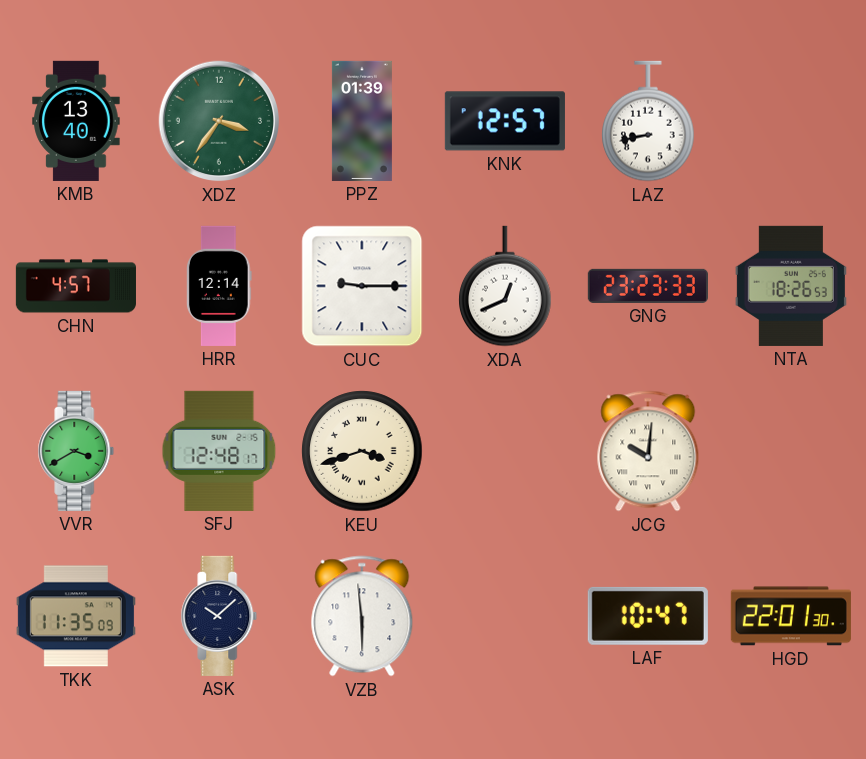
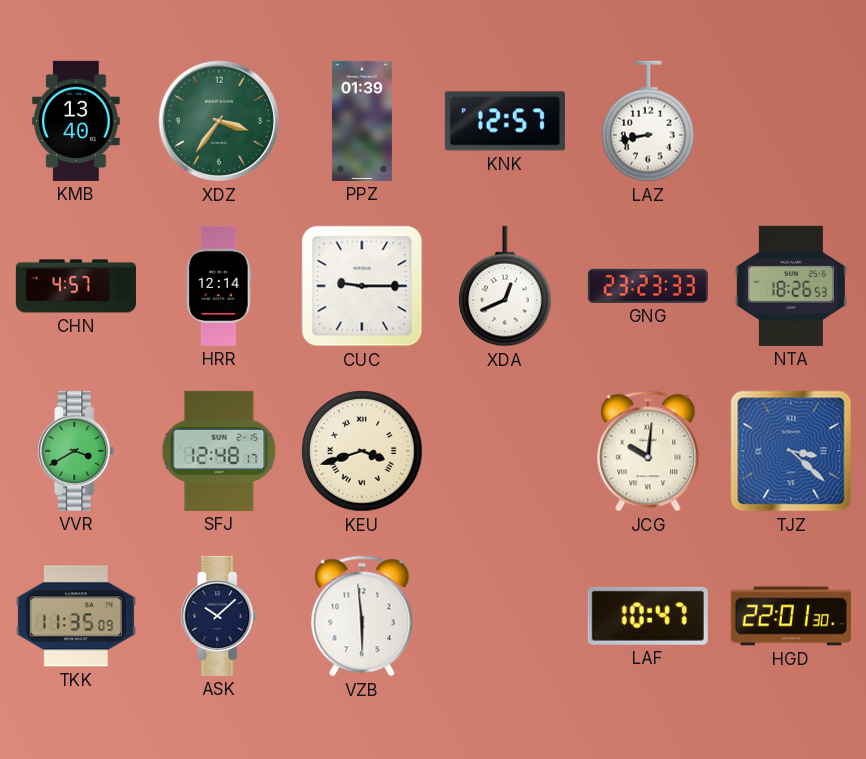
TJZ: none -> 3:22 (791, 451)
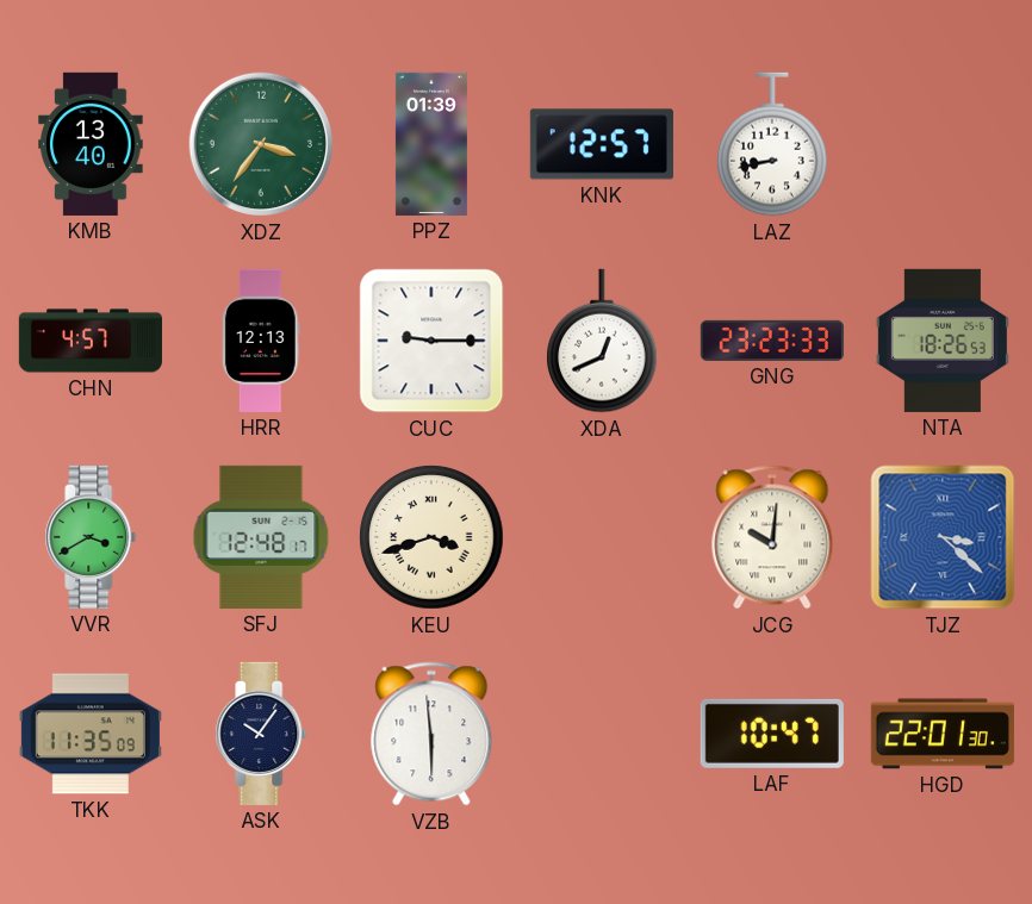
HRR: 12:14 -> 12:13 (261, 341)
ASK: 10:08 -> 10:06 (261, 734)
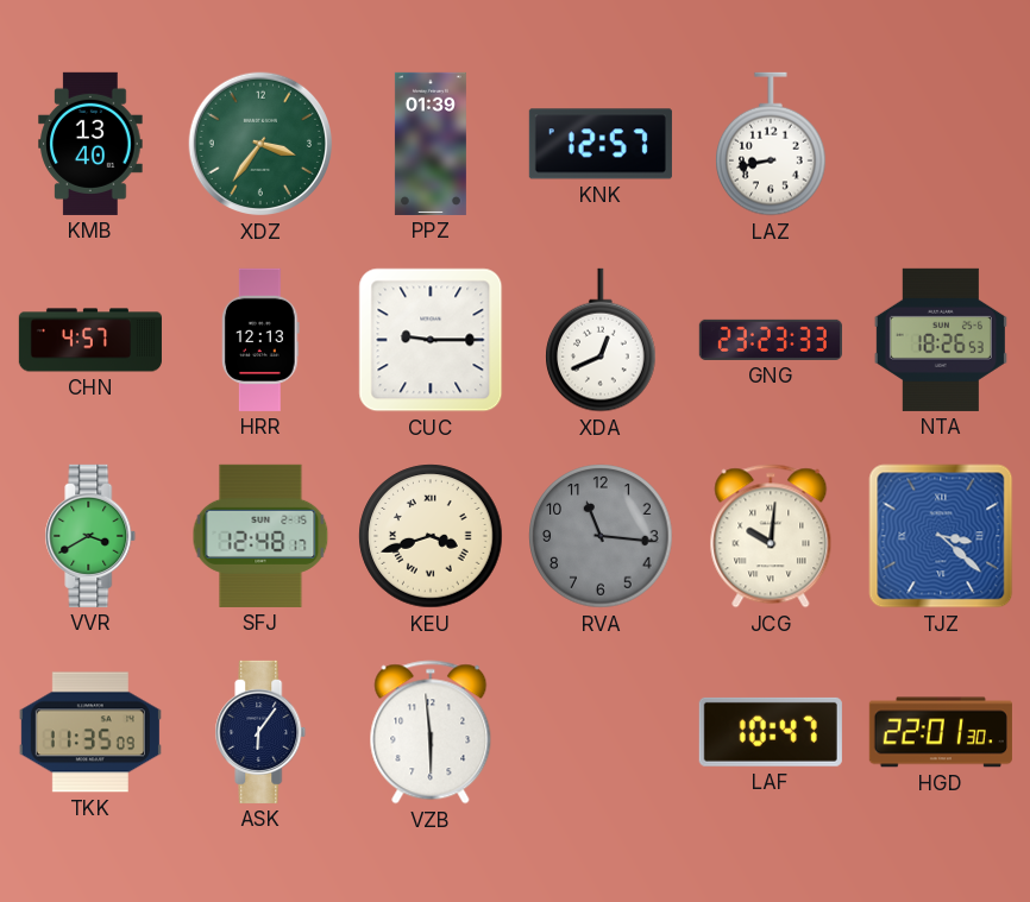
RVA: none -> 11:16 (601, 536)
ASK: 10:06 -> 6:06 (260, 732)
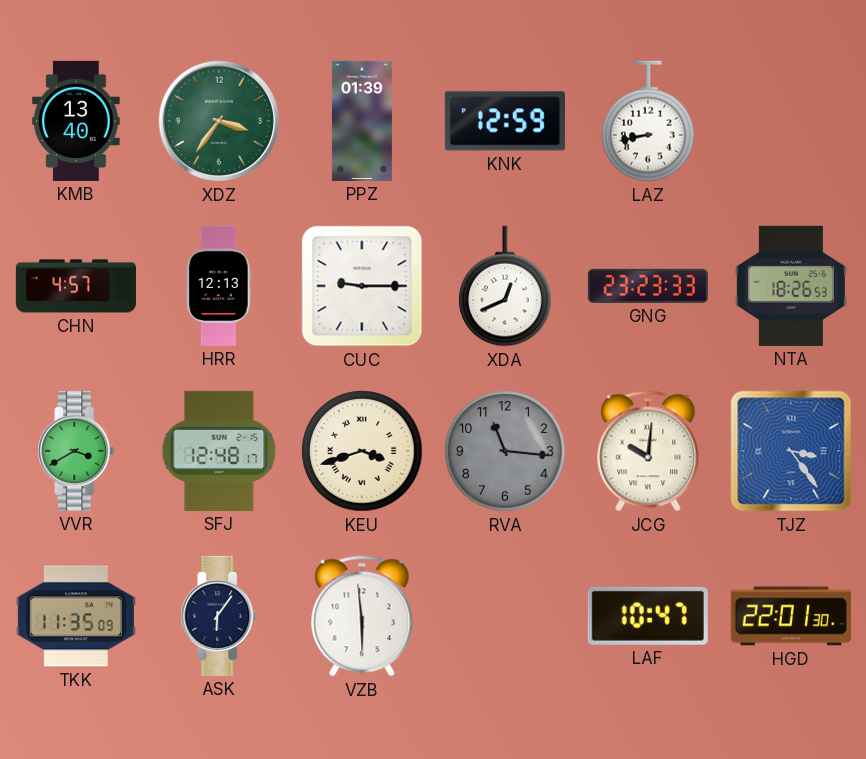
KNK: 12:57 -> 12:59 (505, 121)
TJZ: 3:22 -> 3:24 (791, 451)
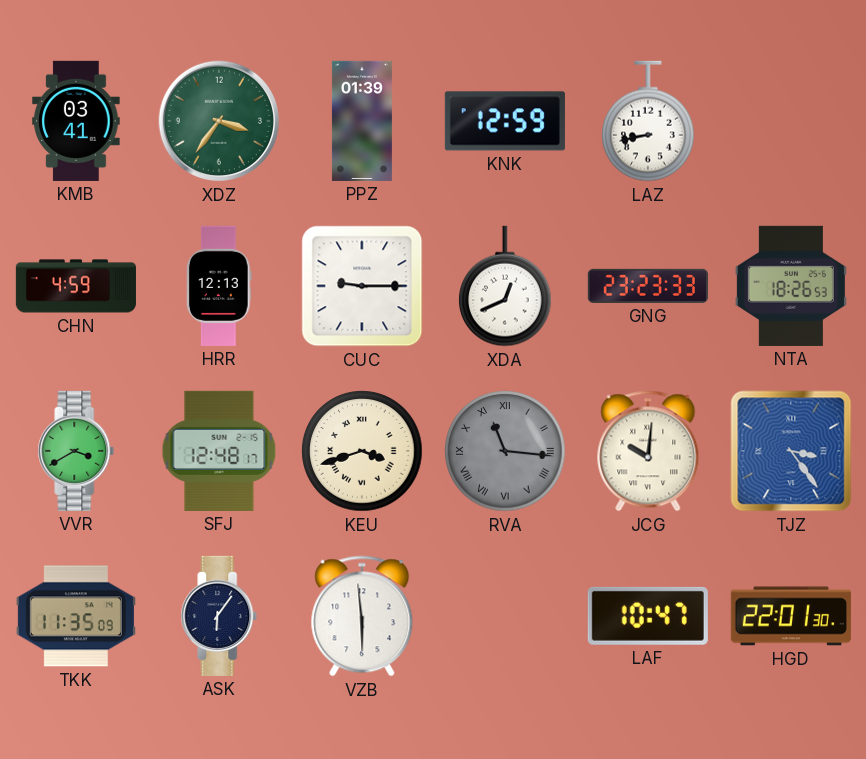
KMB: 13:40 -> 03:41 (76, 121)
CHN: 4:57 -> 4:59 (76, 286)
RVA numerals: Arabic -> Roman (505, 451)
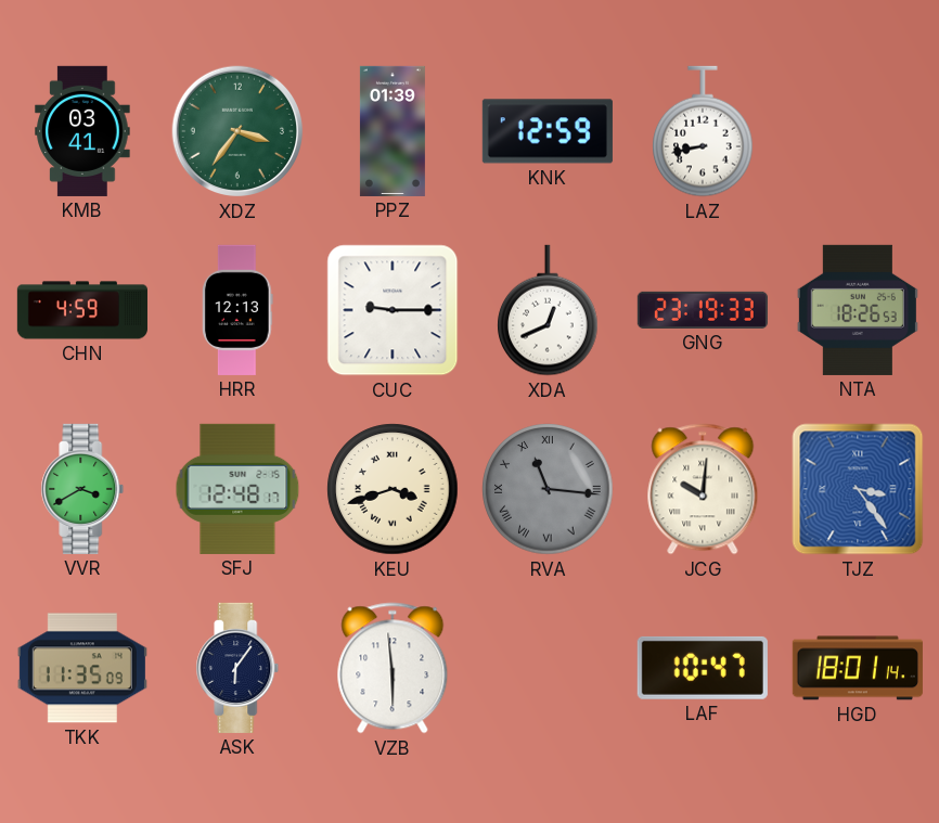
GNG: 23:23 -> 23:19 (703, 310)
HGD: 22:01 -> 18:01 (858, 668)
